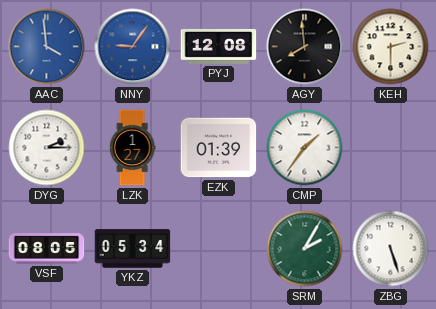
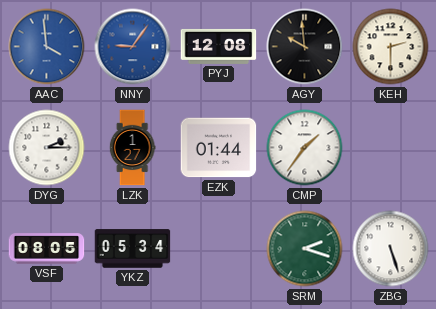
AGY: 7:59 -> 9:59 (305, 47)
EZK: 01:39 -> 01:44 (219, 148)
SRM: 2:05 -> 2:18 (305, 249)
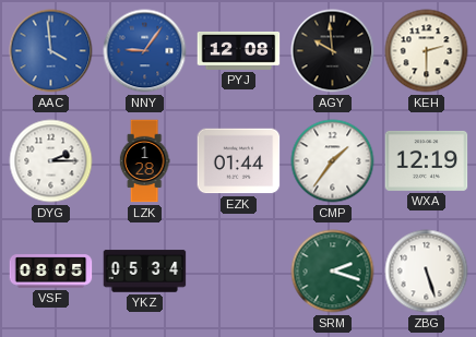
LZK: 1:27 -> 1:28 (144, 161)
WXA: none -> 12:19 (427, 160)
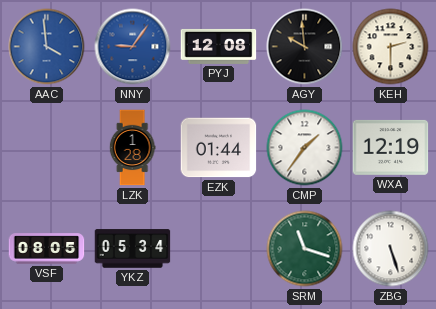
DYG: 2:15 -> none (51, 161)
SRM: 2:18 -> 11:18 (305, 249)
